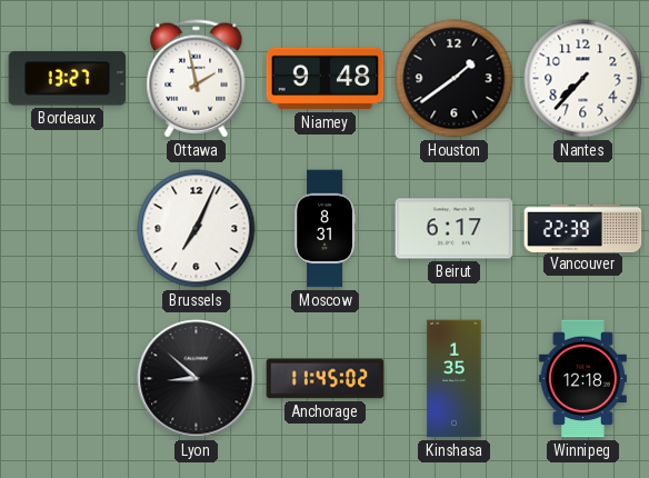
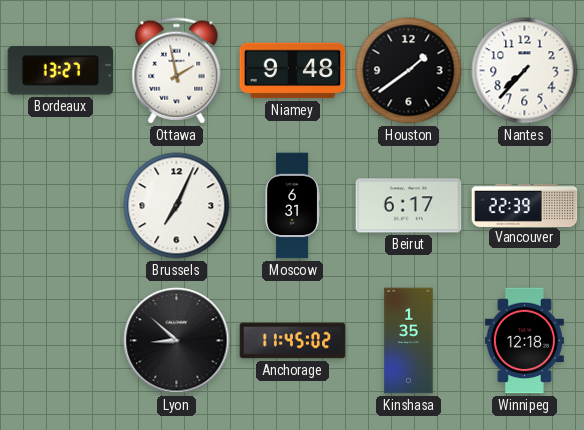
Moscow: 8:31 -> 6:31 (292, 206)
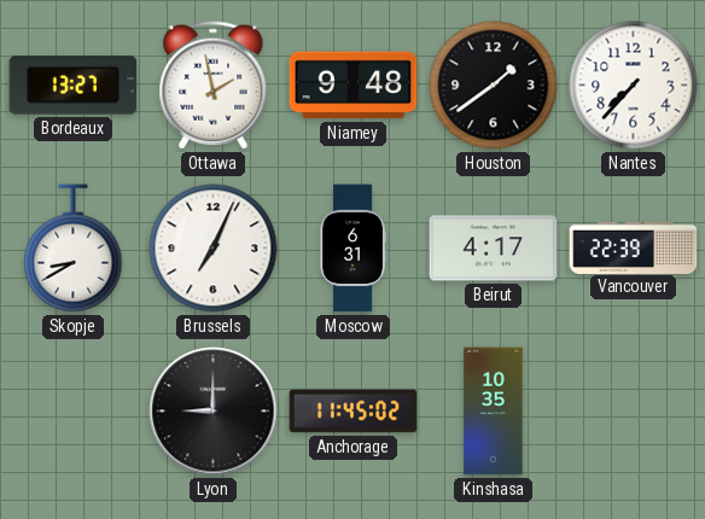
Skopje: none -> 8:40 (74, 249)
Beirut: 6:17 -> 4:17 (494, 249)
Lyon: 8:52 -> 9:00 (214, 412)
Kinshasa: 1:35 -> 10:35 (494, 412)
Winnipeg: 12:18 -> none (524, 341)
